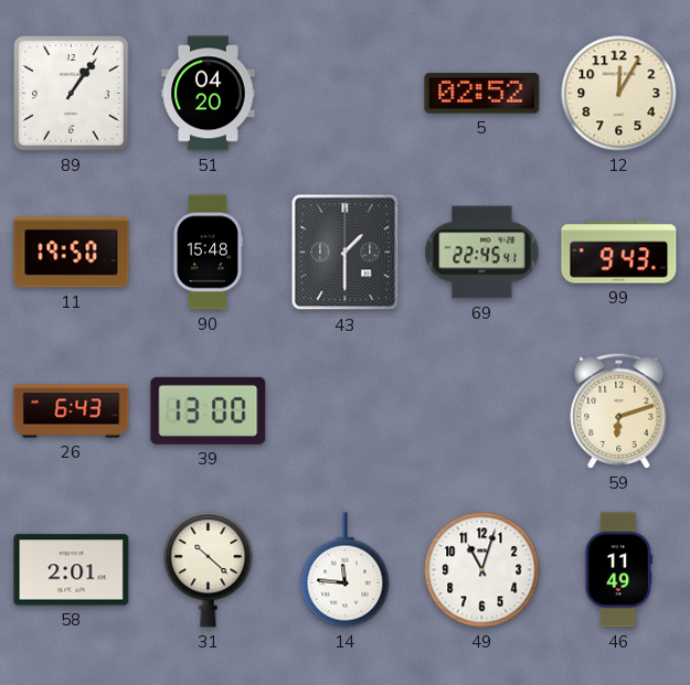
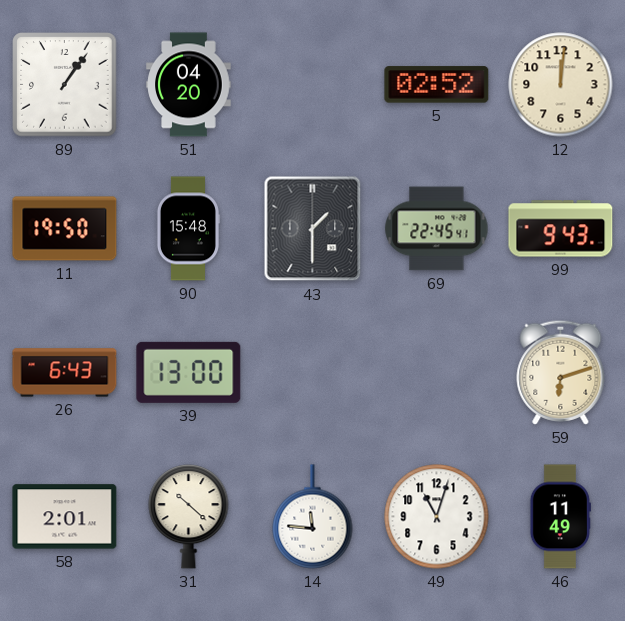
12: 12:05 -> 12:01 (561, 85)
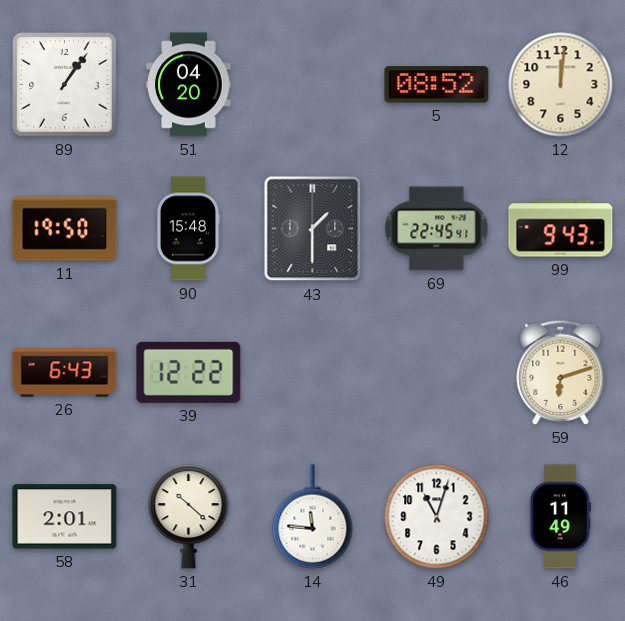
5: 02:52 -> 08:52 (437, 85)
39: 13:00 -> 12:22 (189, 372)
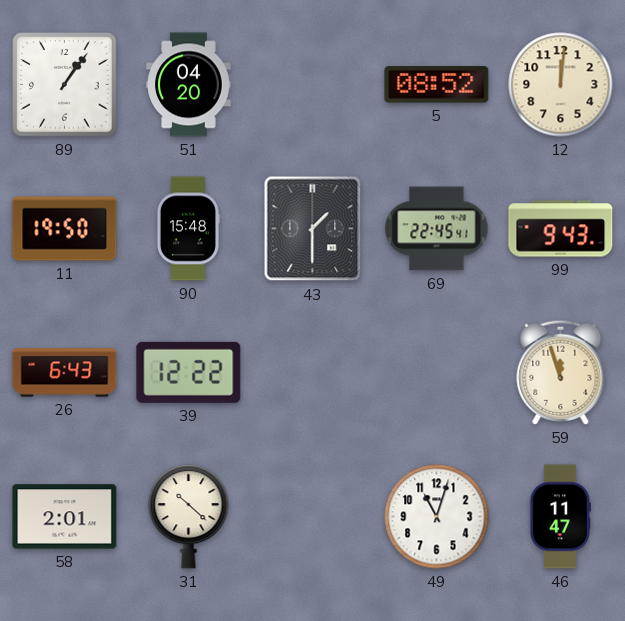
59: 6:12 -> 11:57 (561, 372)
14: 11:46 -> none (313, 517)
46: 11:49 -> 11:47 (560, 517)
